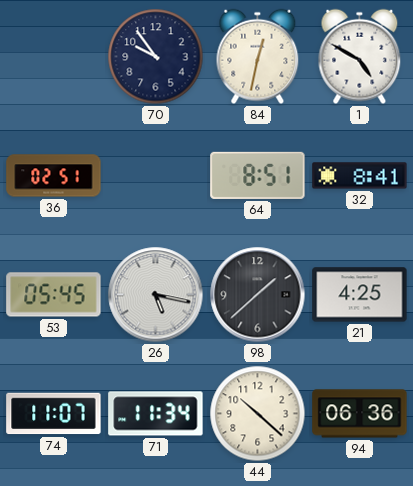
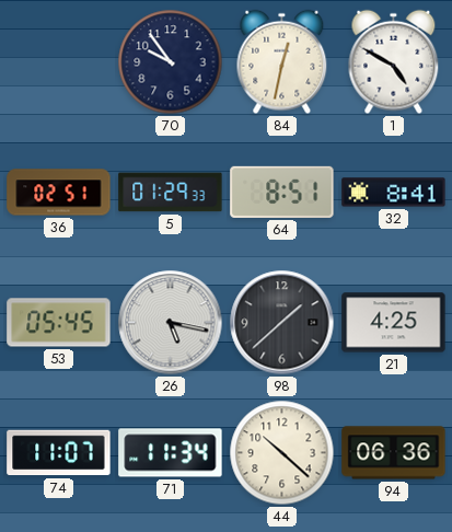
5: none -> 01:29 (171, 193)
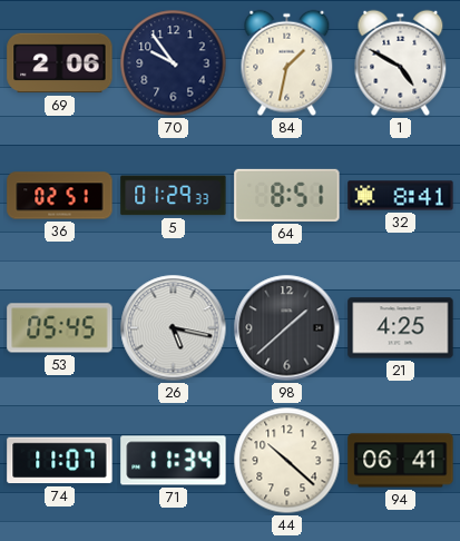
69: none -> 2:06 (60, 63)
84: 12:32 -> 1:32 (287, 63)
94: 06:36 -> 06:41 (401, 461)
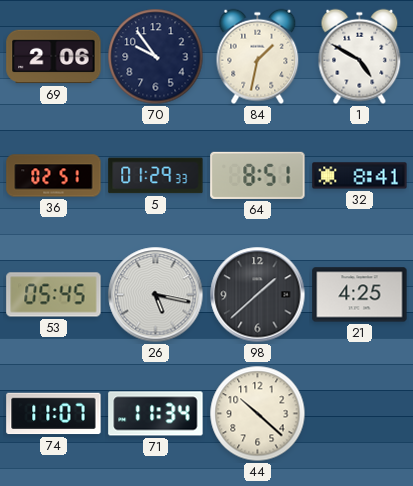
94: 06:41 -> none (401, 461)
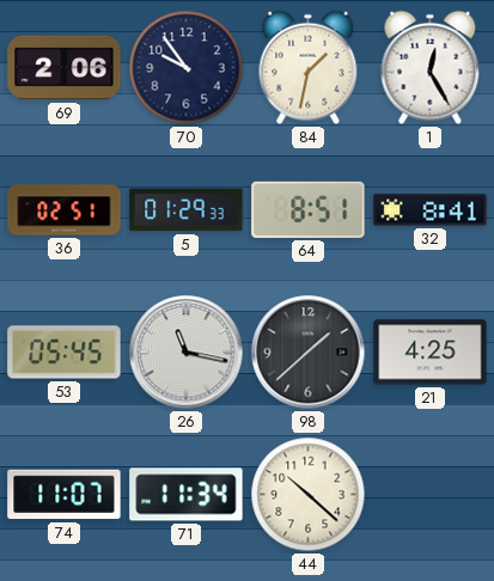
1: 4:50 -> 12:25 (431, 68)
26: 5:17 -> 11:17 (187, 353)
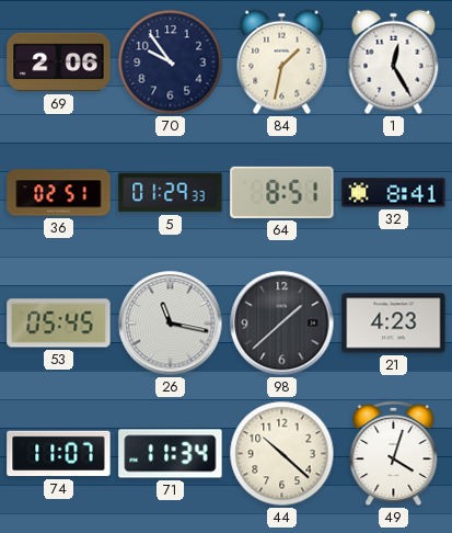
21: 4:25 -> 4:23 (394, 324)
49: none -> 4:03 (394, 454)
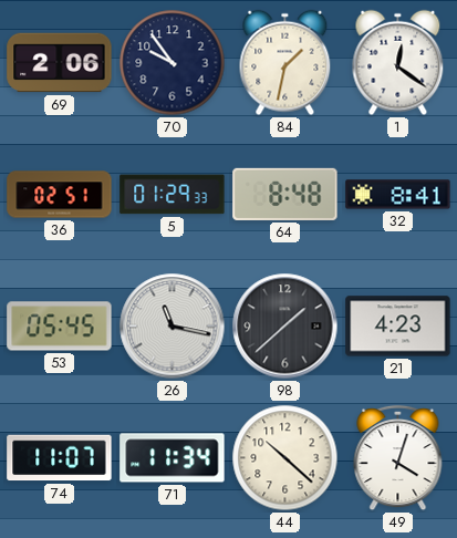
1: 12:25 -> 12:21 (398, 63)
64: 8:51 -> 8:48 (285, 194)
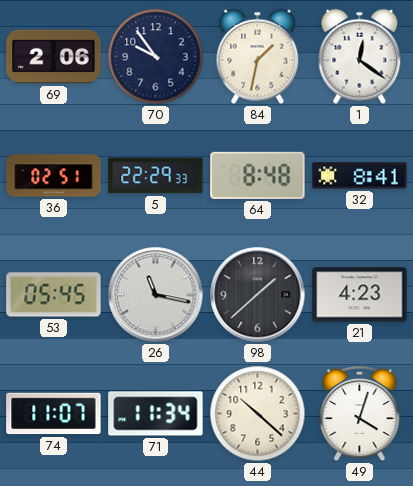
5: 01:29 -> 22:29 (156, 176)
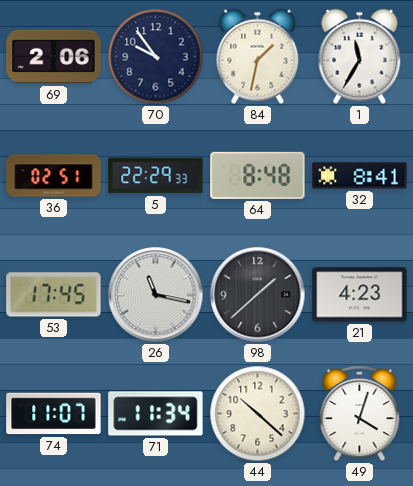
1: 12:21 -> 11:35 (360, 57)
53: 05:45 -> 17:45 (54, 295)
